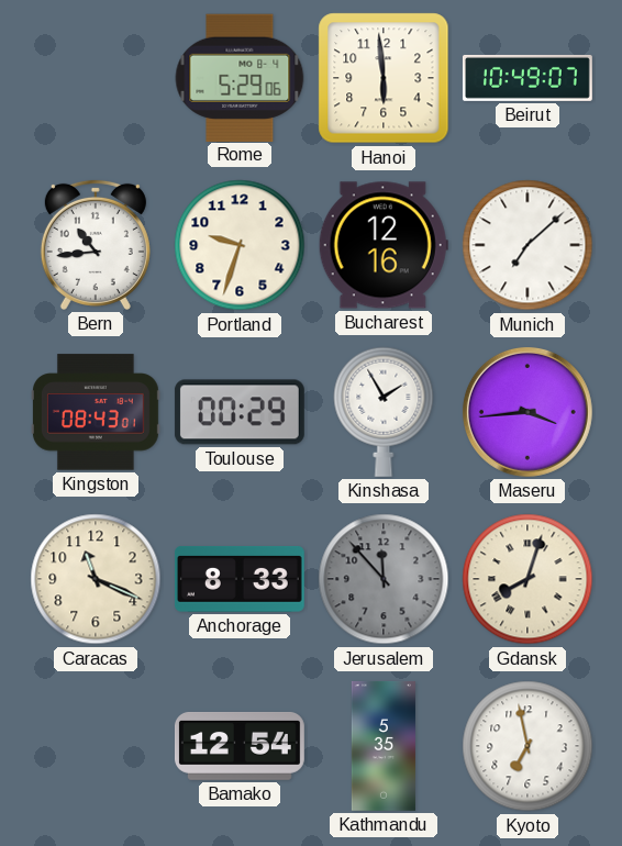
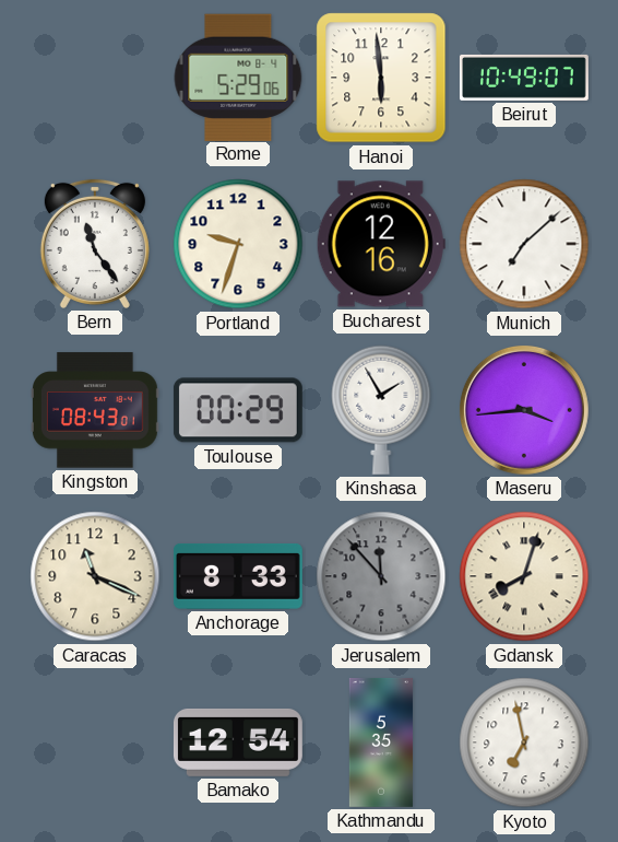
Bern: 10:44 -> 11:24 (95, 244)
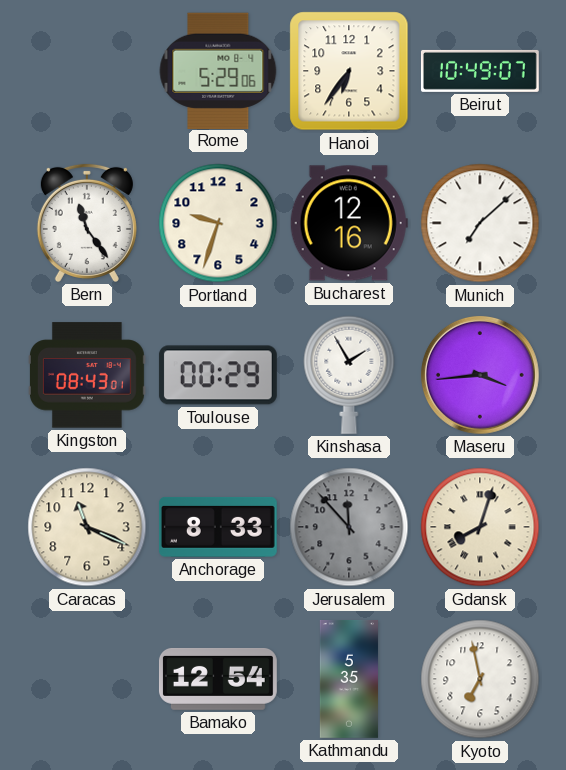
Hanoi: 5:59 -> 6:36 (349, 71)
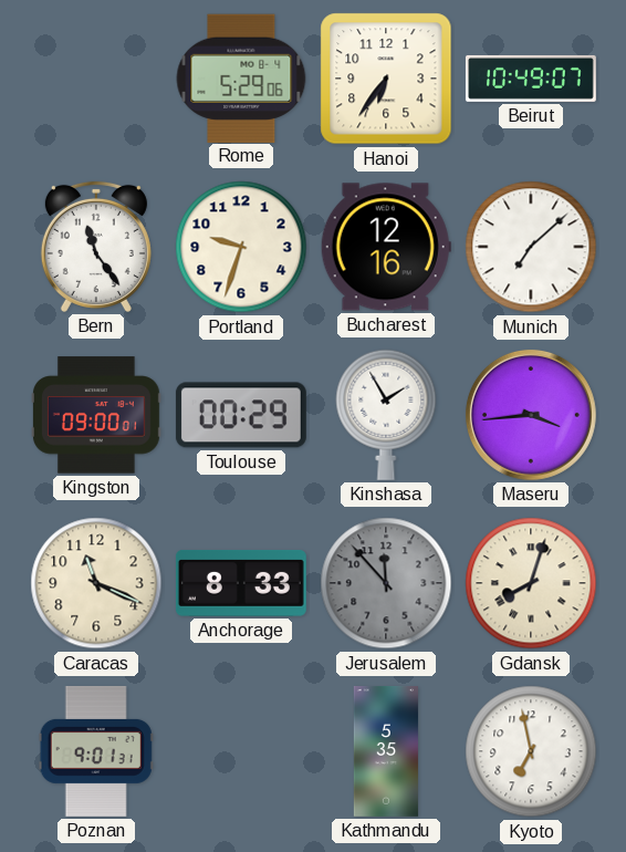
Kingston: 08:43 -> 09:00 (96, 415)
Poznan: none -> 9:01 (96, 751)
Bamako: 12:54 -> none (218, 679)
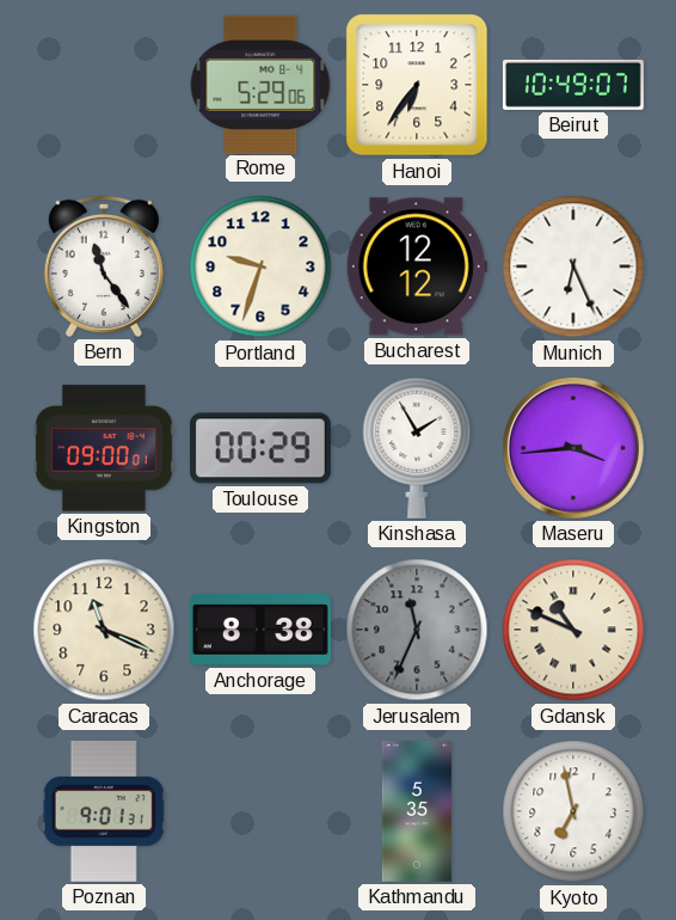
Bucharest: 12:16 -> 12:12 (417, 266)
Munich: 7:08 -> 6:26 (573, 266)
Anchorage: 8:33 -> 8:38 (260, 631)
Jerusalem: 11:53 -> 11:34 (417, 630)
Gdansk: 8:03 -> 10:49 (573, 630)
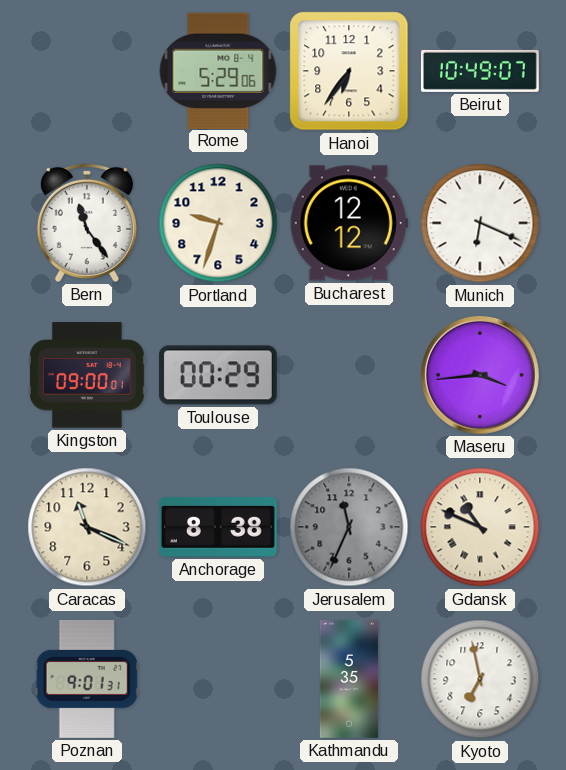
Munich: 6:26 -> 6:19 (480, 223)
Kinshasa: 1:55 -> none (417, 448)
